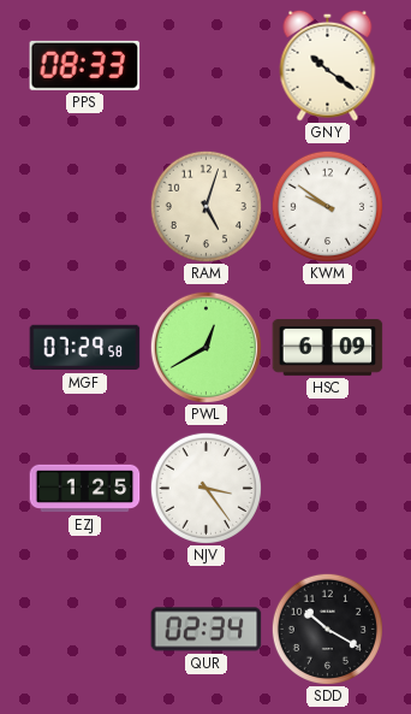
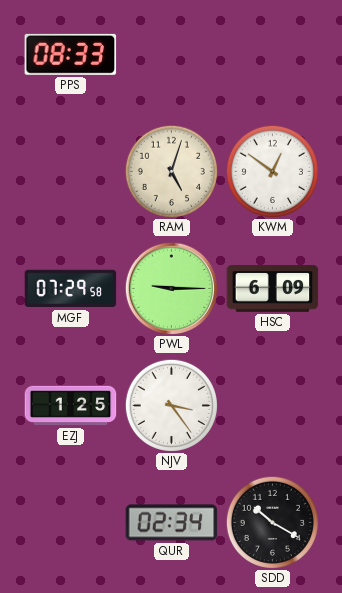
GNY: 10:21 -> none (328, 65)
KWM: 9:51 -> 12:51 (272, 171)
PWL: 12:40 -> 9:15 (171, 288)
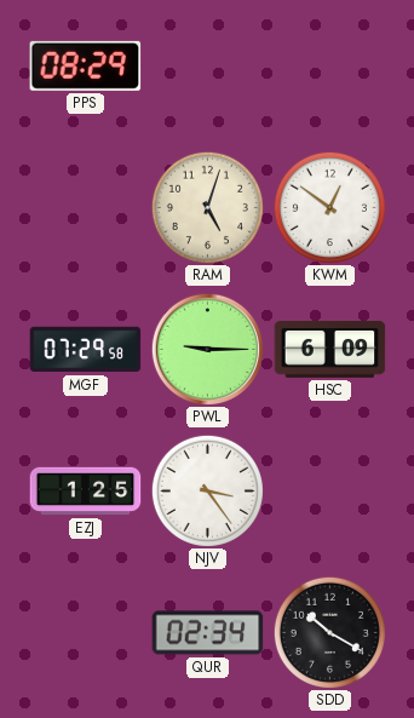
PPS: 08:33 -> 08:29 (86, 65)
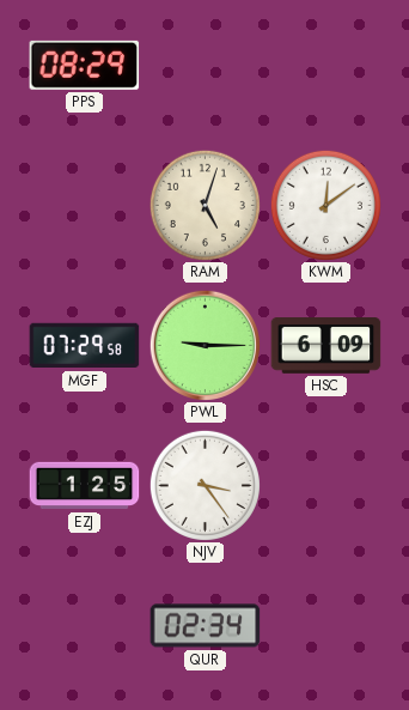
KWM: 12:51 -> 12:09 (325, 205)
SDD: 10:20 -> none (329, 632)
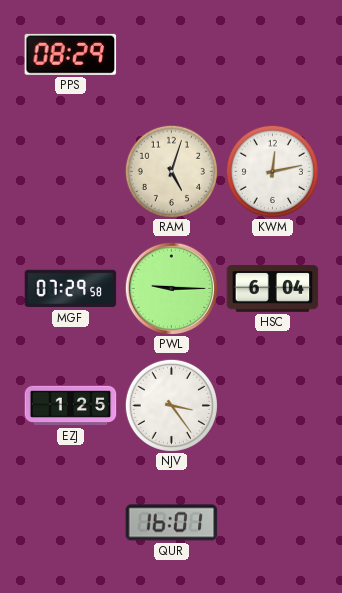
KWM: 12:09 -> 12:13 (272, 171)
HSC: 6:09 -> 6:04 (273, 289)
QUR: 02:34 -> 16:01 (172, 523)
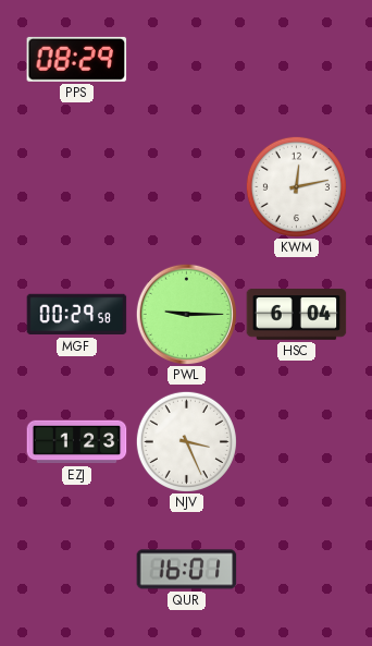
RAM: 5:03 -> none (171, 171)
MGF: 07:29 -> 00:29 (77, 315)
EZJ: 1:25 -> 1:23 (77, 442)
NJV: 3:24 -> 3:26 (186, 441)
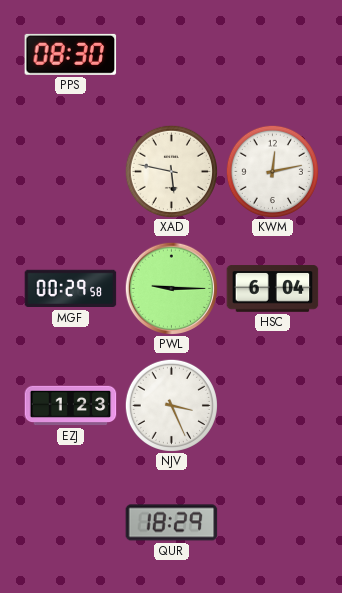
PPS: 08:29 -> 08:30 (71, 54)
XAD: none -> 5:47 (171, 171)
QUR: 16:01 -> 18:29 (172, 523)
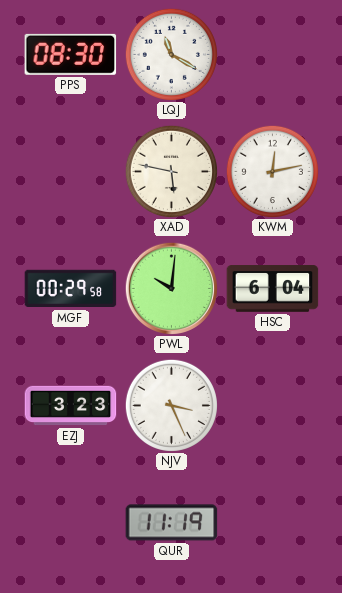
LQJ: none -> 11:20 (171, 54)
PWL: 9:15 -> 10:01 (171, 288)
EZJ: 1:23 -> 3:23 (71, 406)
QUR: 18:29 -> 11:19 (172, 523)
